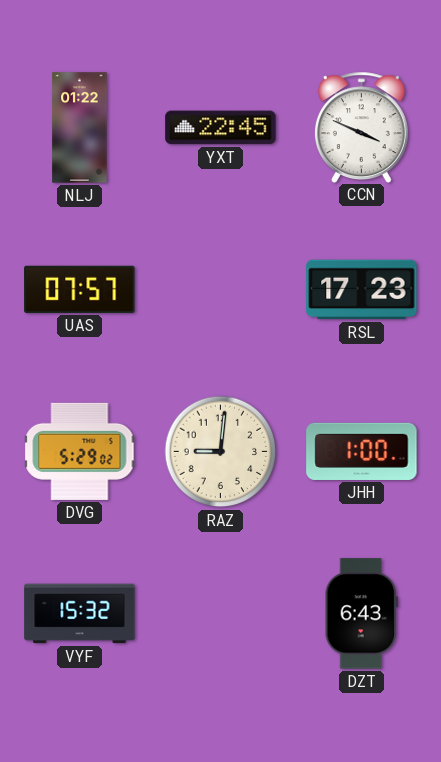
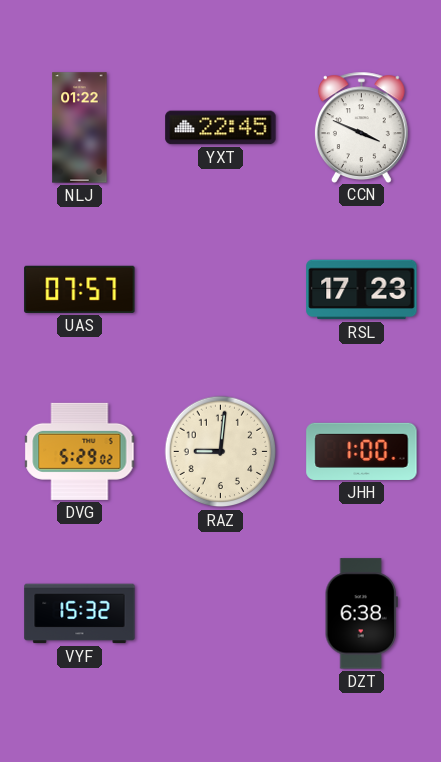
DZT: 6:43 -> 6:38 (361, 614)
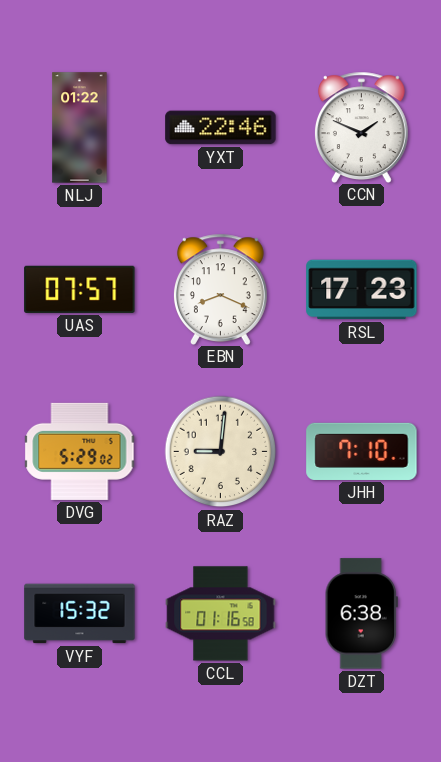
YXT: 22:45 -> 22:46 (221, 128)
CCN: 3:49 -> 1:49 (361, 127)
EBN: none -> 8:19 (220, 289)
JHH: 1:00 -> 7:10 (362, 451)
CCL: none -> 01:16 (221, 614)
